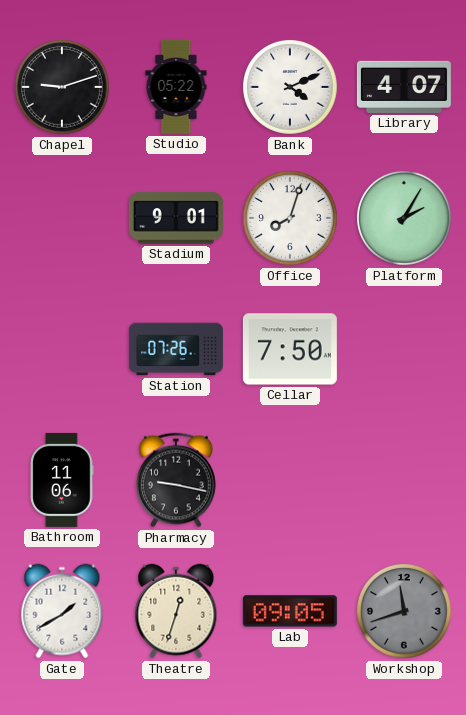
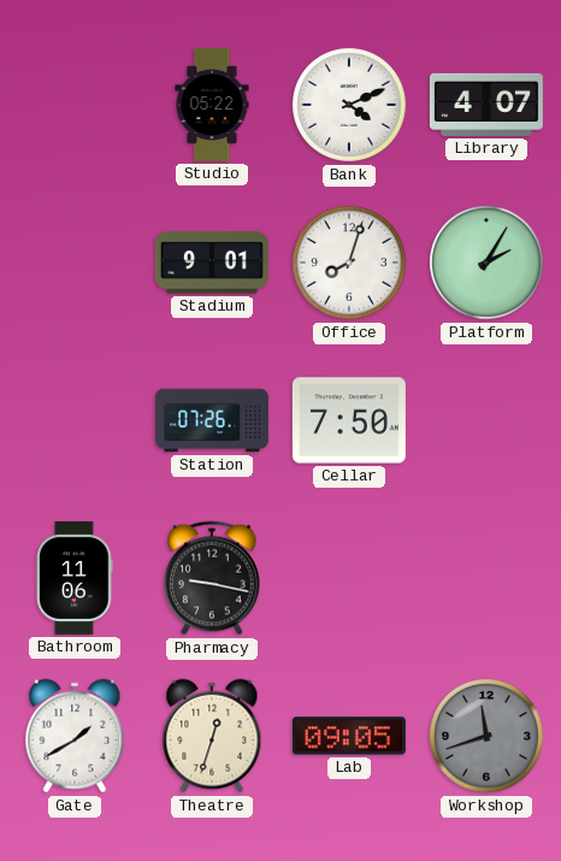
Chapel: 9:12 -> none (63, 88)
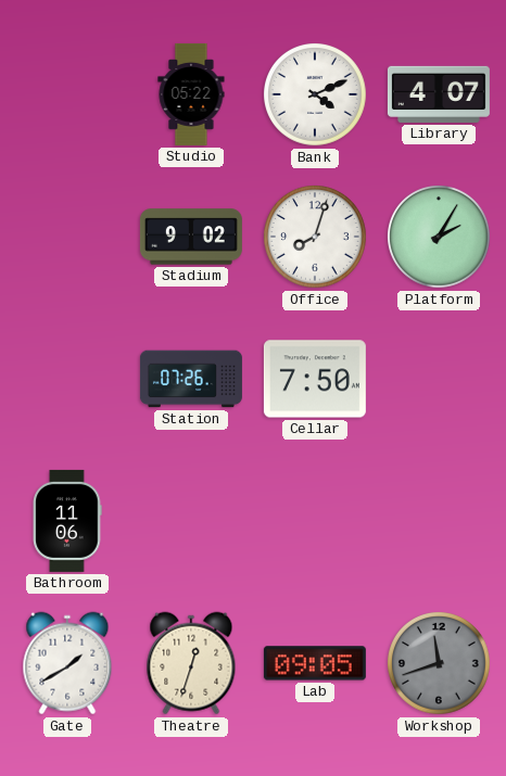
Stadium: 9:01 -> 9:02 (191, 237)
Pharmacy: 9:17 -> none (213, 578)
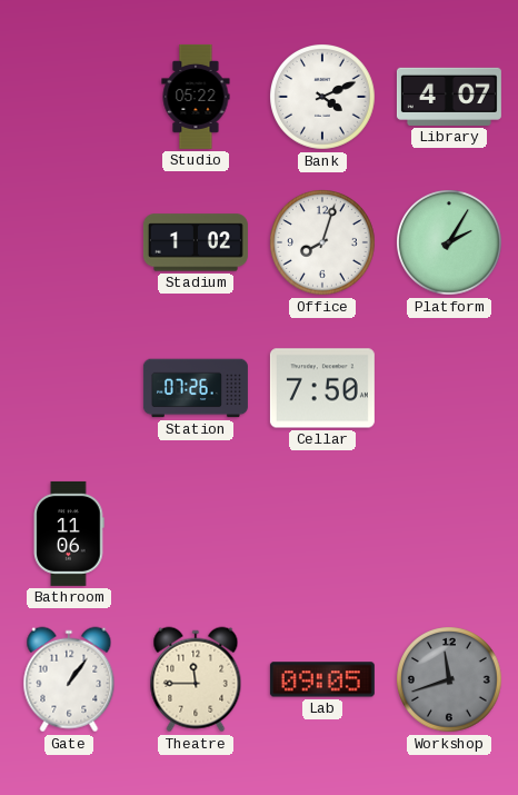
Stadium: 9:02 -> 1:02 (196, 242)
Gate: 1:40 -> 1:06 (69, 679)
Theatre: 12:33 -> 11:45 (196, 679)
